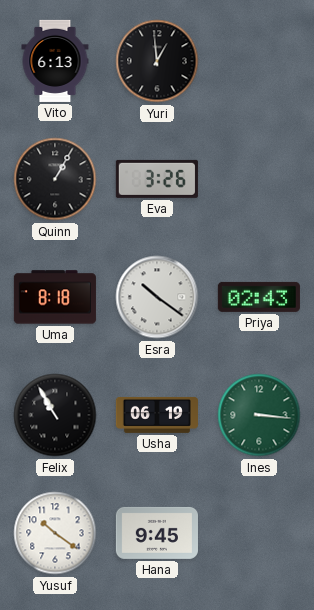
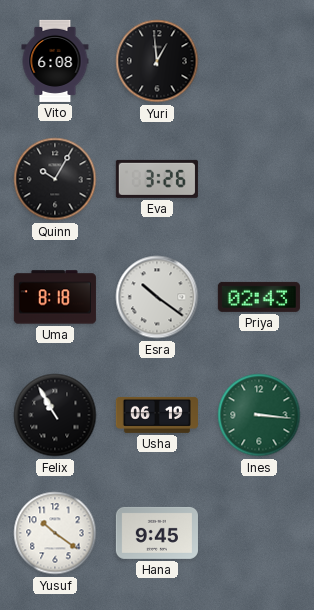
Vito: 6:13 -> 6:08 (55, 61)
Quinn: 1:05 -> 10:05 (55, 179)
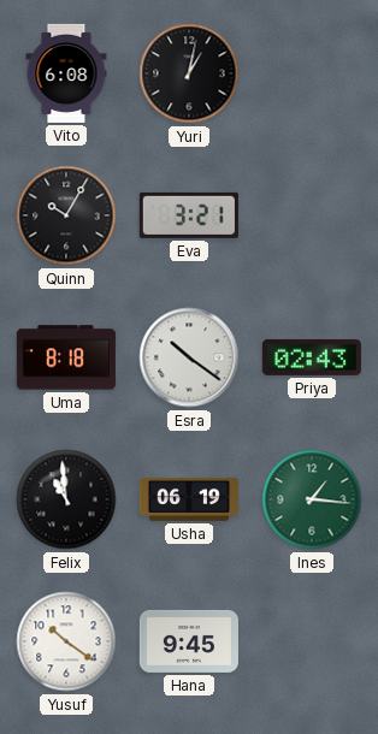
Yuri: 12:59 -> 1:02 (189, 73)
Eva: 3:26 -> 3:21 (189, 215)
Felix: 10:55 -> 10:59 (66, 499)
Ines: 3:16 -> 1:16 (312, 499)
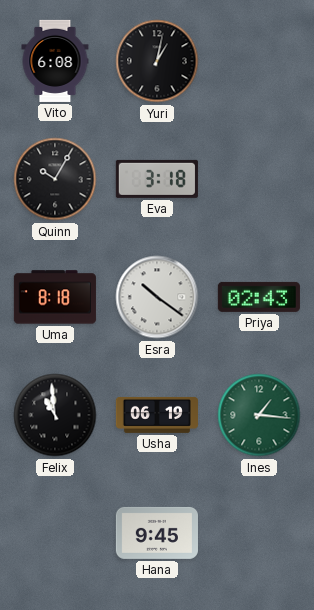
Eva: 3:21 -> 3:18 (157, 179)
Yusuf: 10:21 -> none (66, 641)
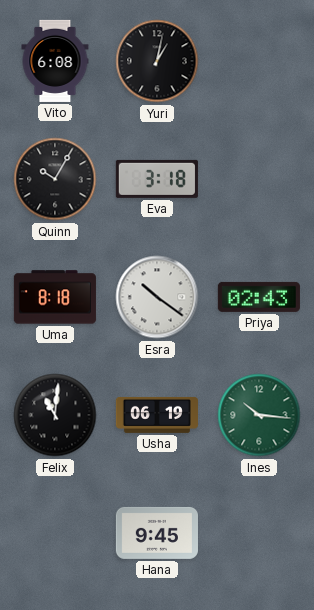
Felix: 10:59 -> 11:01 (55, 415)
Ines: 1:16 -> 10:16 (259, 415)
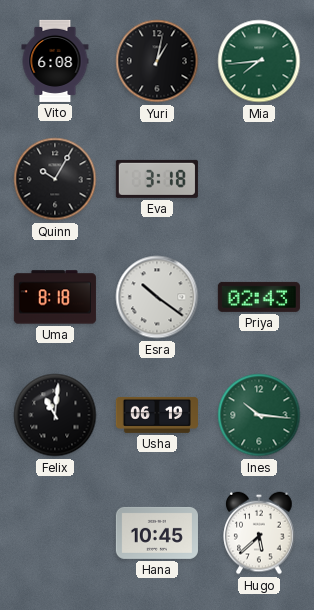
Mia: none -> 7:44 (259, 61)
Hana: 9:45 -> 10:45 (157, 533)
Hugo: none -> 5:38 (259, 533)
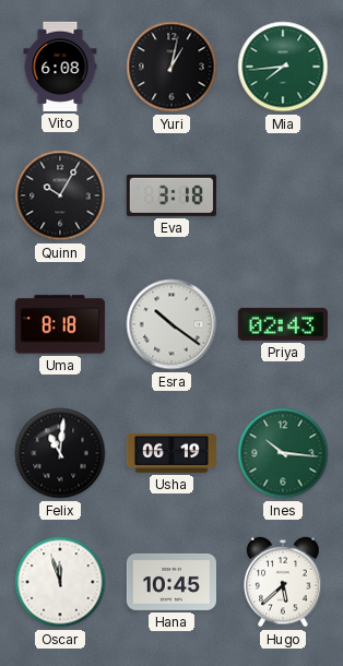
Oscar: none -> 11:57 (60, 582)
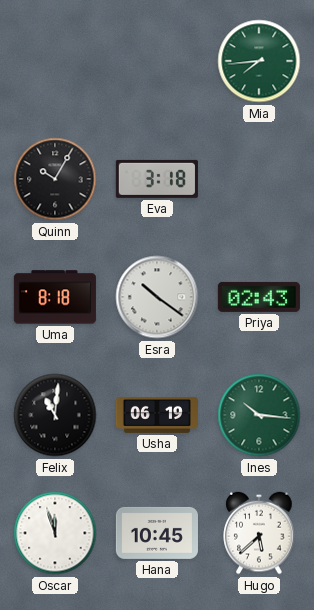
Vito: 6:08 -> none (60, 67)
Yuri: 1:02 -> none (171, 67)
